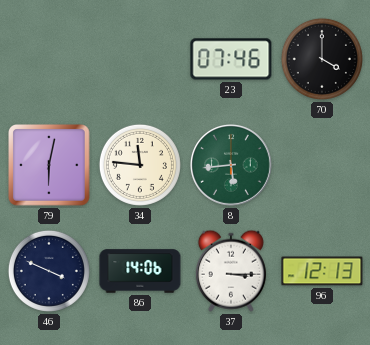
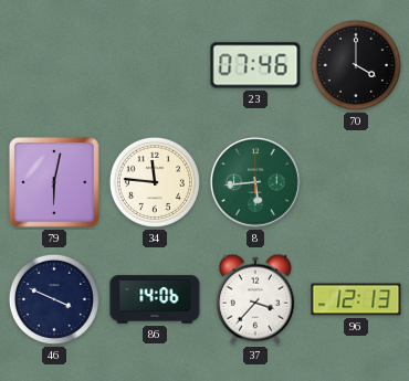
37: 3:15 -> 3:37 (255, 299)
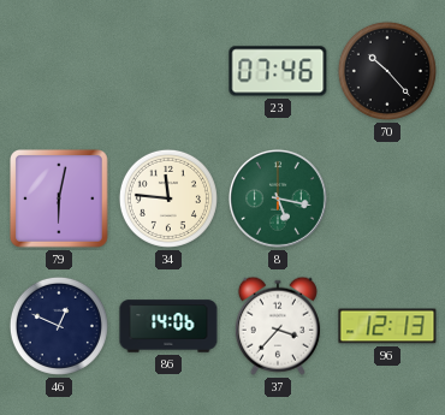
70: 4:00 -> 10:23 (387, 71)
8: 5:44 -> 5:17 (278, 198)
46: 3:49 -> 12:49 (59, 326)
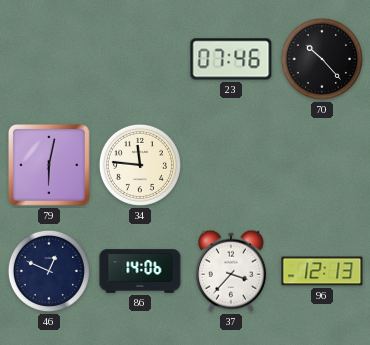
8: 5:17 -> none (278, 198)
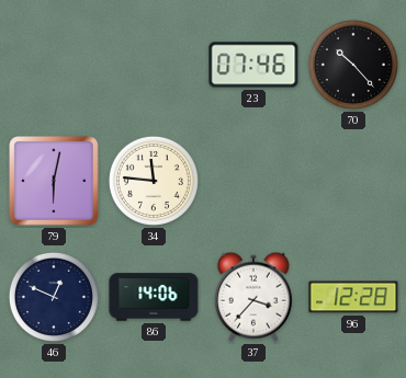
96: 12:13 -> 12:28 (353, 297)
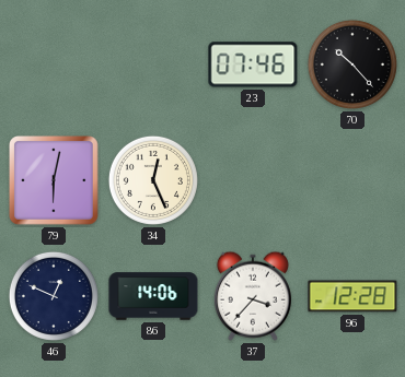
34: 11:46 -> 12:26 (153, 180)
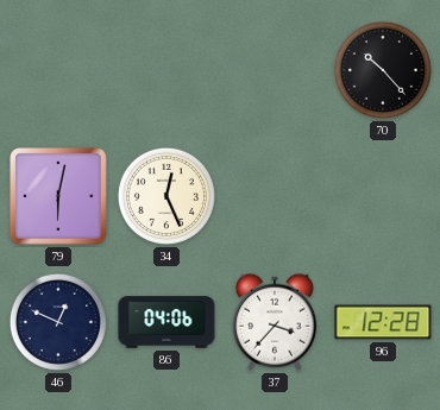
23: 07:46 -> none (253, 64)
86: 14:06 -> 04:06 (166, 322)
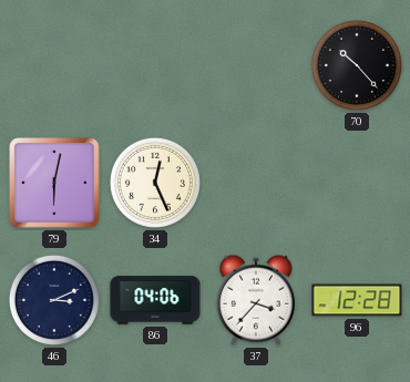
46: 12:49 -> 3:11 (54, 300)
